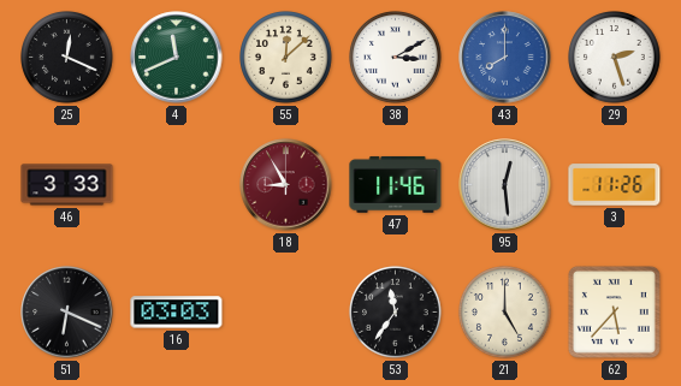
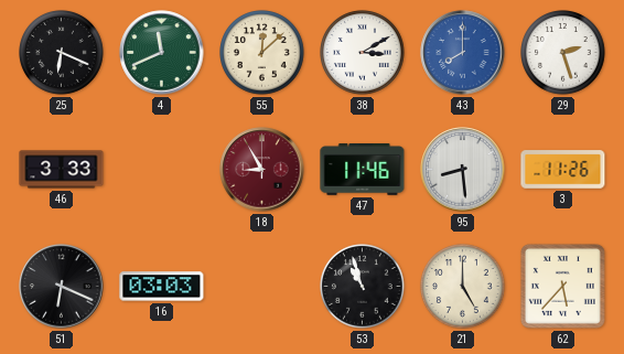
25: 12:19 -> 6:19 (62, 53)
95: 12:29 -> 8:29 (463, 170)
53: 11:36 -> 10:57 (363, 287)
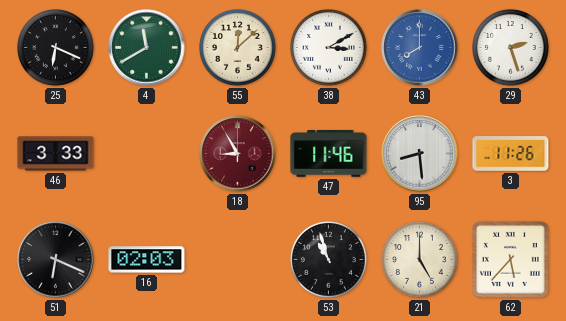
4: 11:41 -> 11:40 (147, 48)
16: 03:03 -> 02:03 (147, 260)
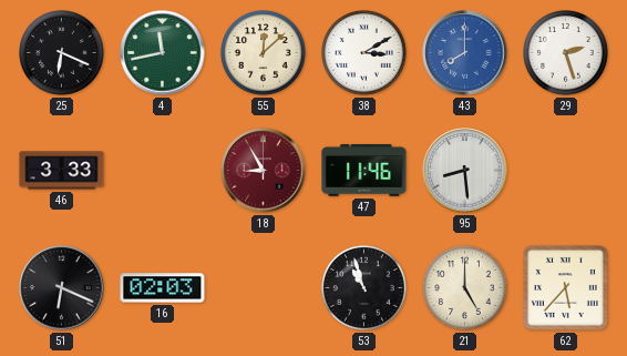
4: 11:40 -> 11:43 (163, 53)
3: 11:26 -> none (511, 154)
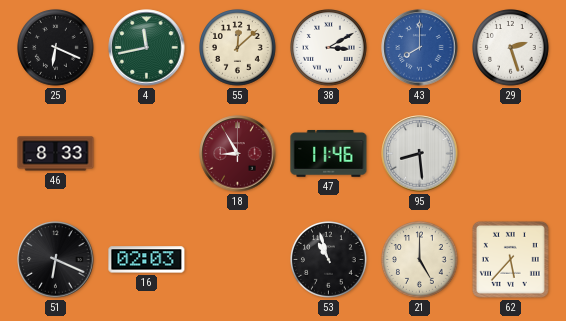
46: 3:33 -> 8:33 (56, 154)
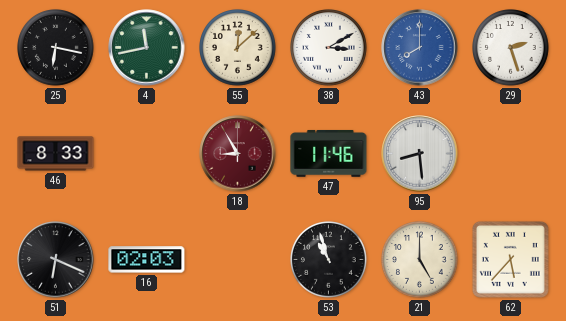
25: 6:19 -> 6:17 (56, 48)
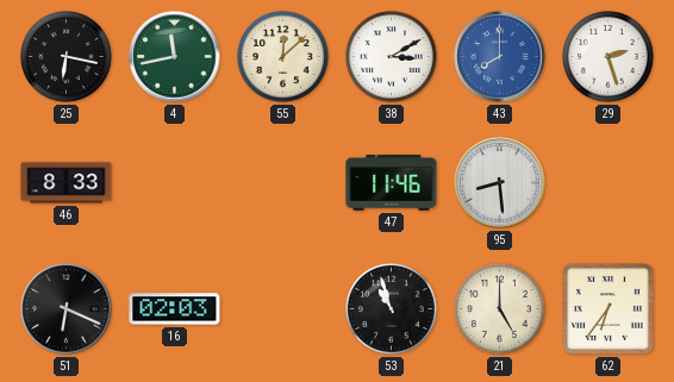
18: 8:55 -> none (238, 154)
62: 5:37 -> 6:36 (607, 308)
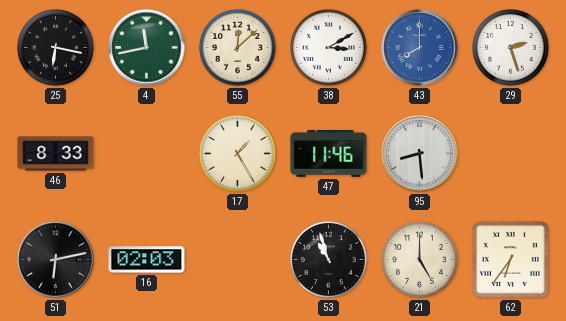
17: none -> 1:25 (238, 154)
51: 6:19 -> 6:13 (56, 260)
